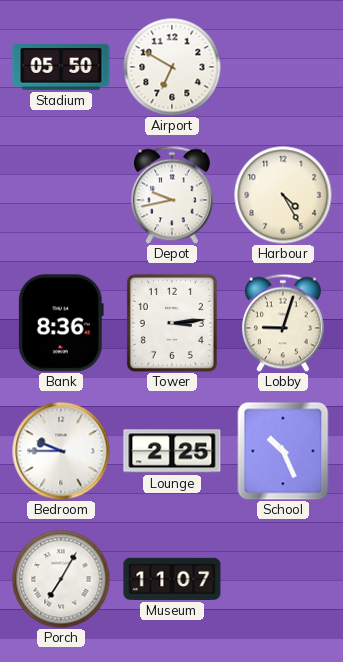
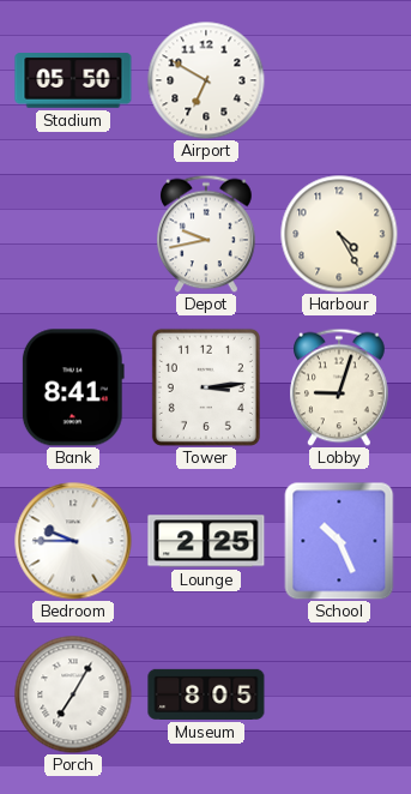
Bank: 8:36 -> 8:41 (73, 387)
Museum: 11:07 -> 8:05 (206, 694)
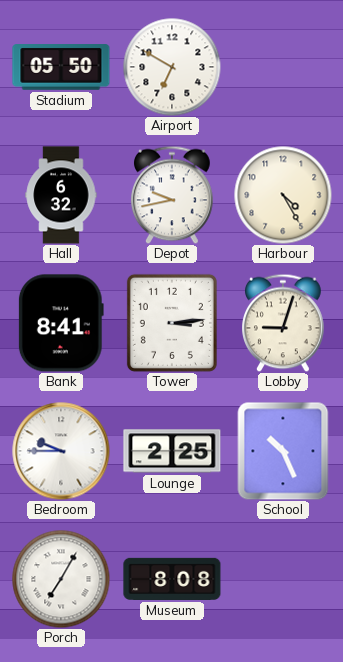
Hall: none -> 6:32 (61, 195)
Museum: 8:05 -> 8:08 (172, 579)
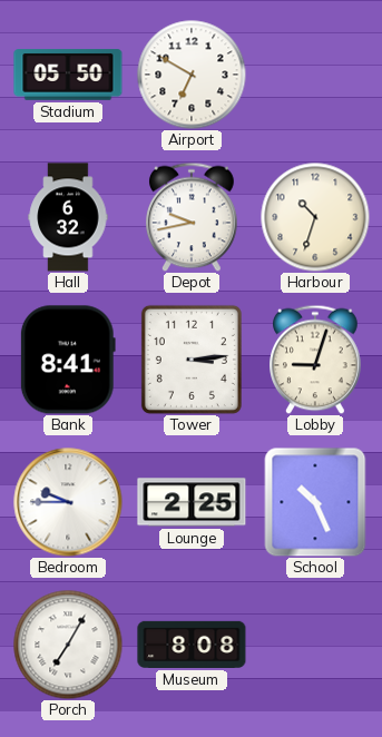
Harbour: 4:25 -> 10:33 (315, 217)
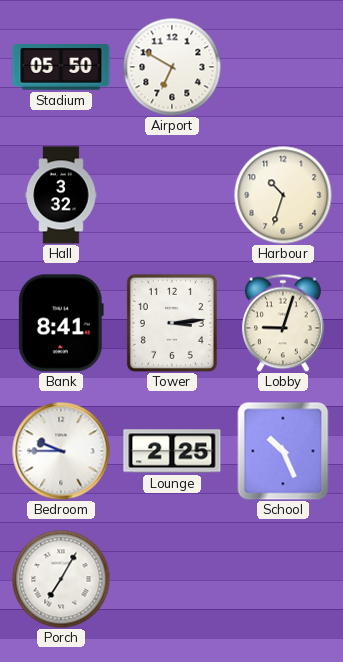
Hall: 6:32 -> 3:32 (61, 195)
Depot: 9:43 -> none (193, 217)
Museum: 8:08 -> none (192, 645)
